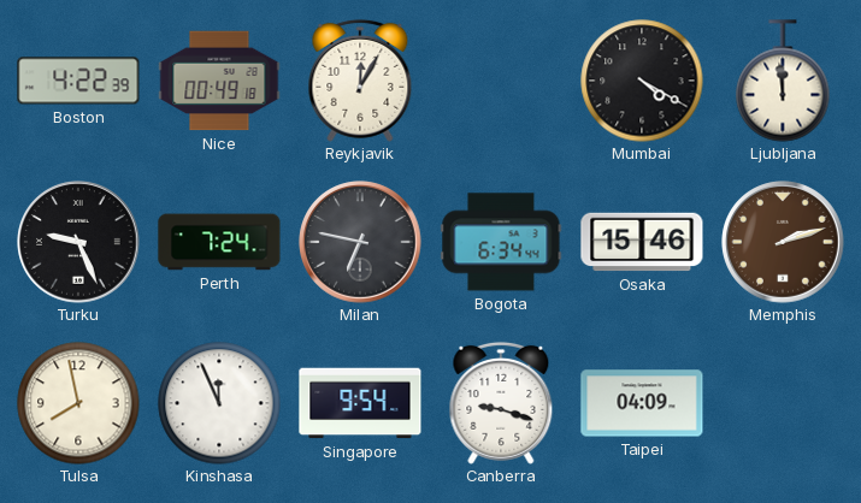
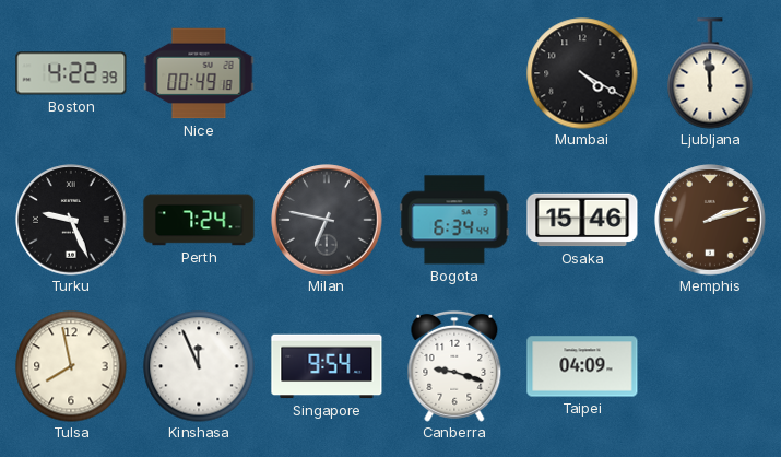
Reykjavik: 12:05 -> none (360, 81)
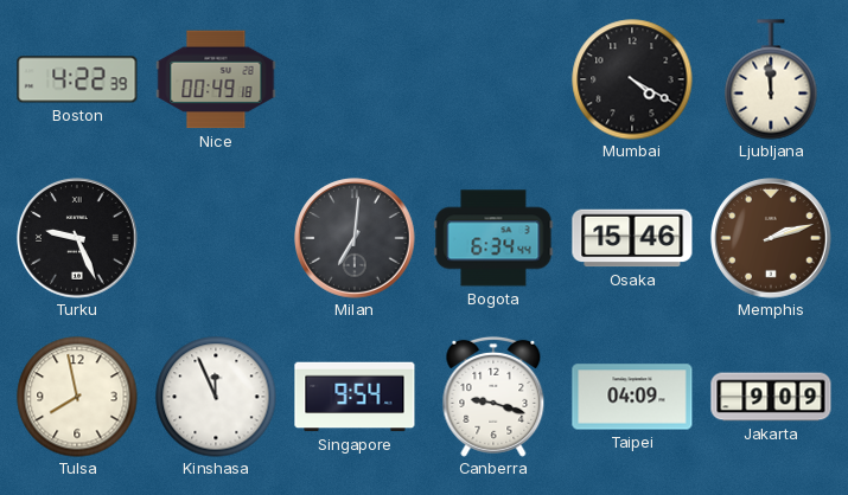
Perth: 7:24 -> none (199, 220)
Milan: 6:47 -> 7:01 (355, 238)
Jakarta: none -> 9:09 (771, 397)
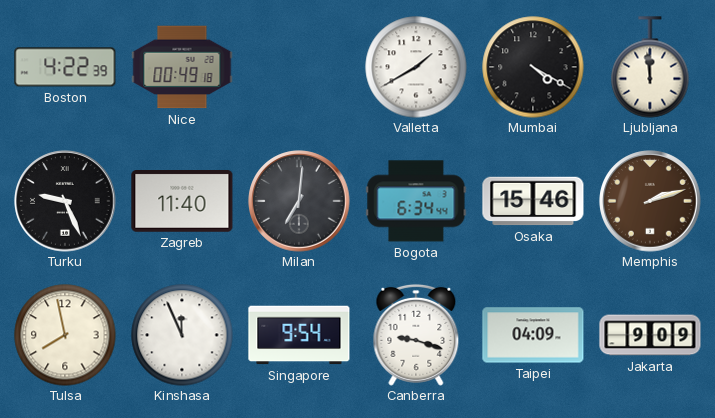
Valletta: none -> 1:40 (416, 67)
Zagreb: none -> 11:40 (182, 202)
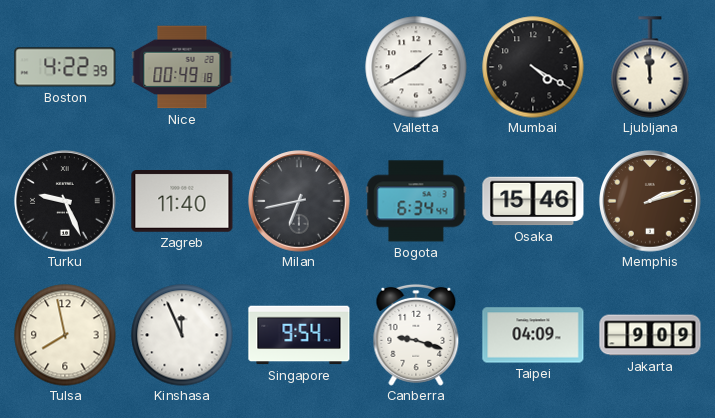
Milan: 7:01 -> 6:43 (299, 201)
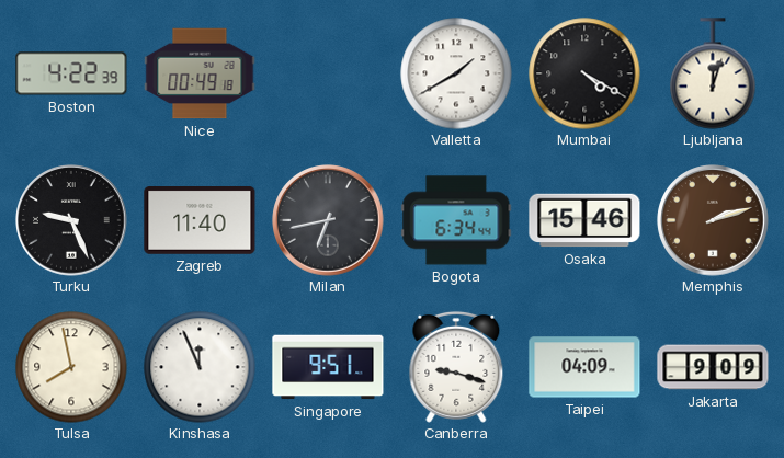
Ljubljana: 11:59 -> 12:03 (713, 73)
Singapore: 9:54 -> 9:51 (328, 367)
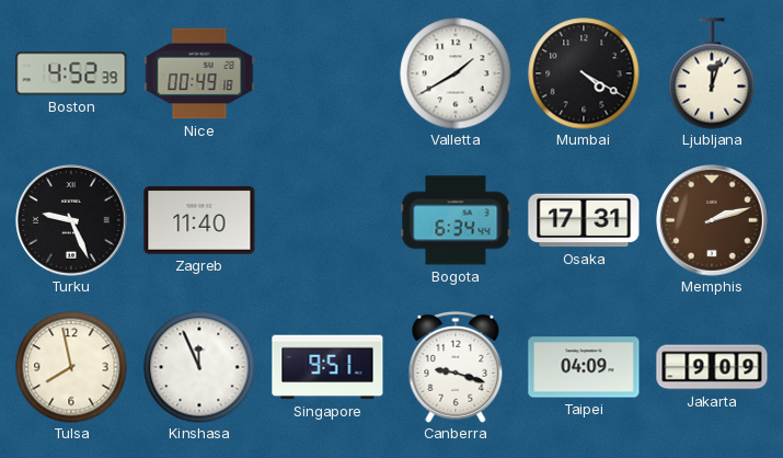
Boston: 4:22 -> 4:52 (71, 73)
Milan: 6:43 -> none (328, 220)
Osaka: 15:46 -> 17:31 (584, 220)
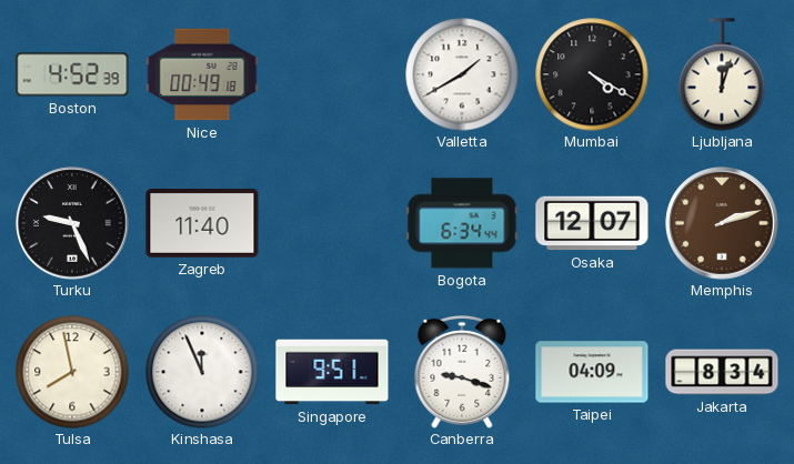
Osaka: 17:31 -> 12:07 (592, 223)
Jakarta: 9:09 -> 8:34 (722, 372)
